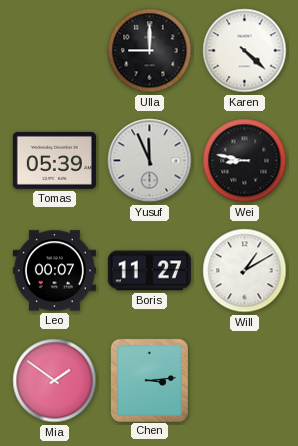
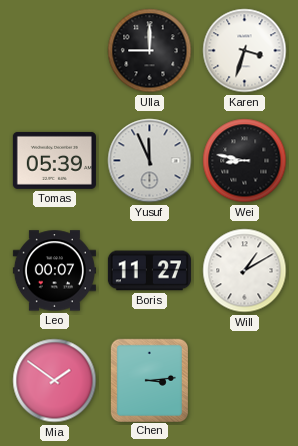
Karen: 4:22 -> 3:33 (245, 51)
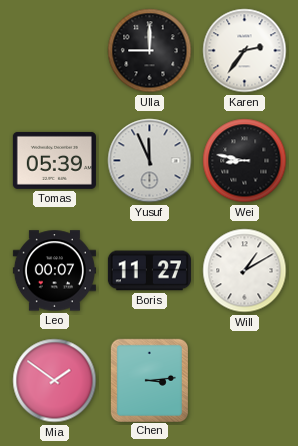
Karen: 3:33 -> 2:36 (245, 51)
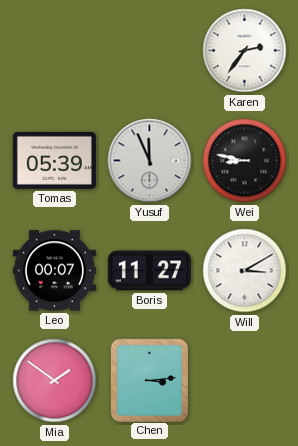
Ulla: 9:00 -> none (150, 51)
Will: 1:10 -> 3:10 (245, 271)
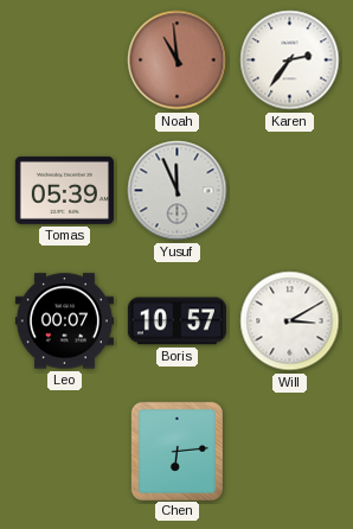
Noah: none -> 10:59 (178, 60)
Wei: 8:47 -> none (245, 161)
Boris: 11:27 -> 10:57 (176, 321)
Mia: 1:51 -> none (55, 381)
Chen: 3:14 -> 6:14 (176, 451)
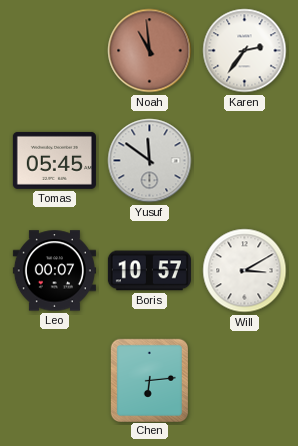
Tomas: 05:39 -> 05:45 (54, 160)
Yusuf: 11:56 -> 11:51 (150, 161)
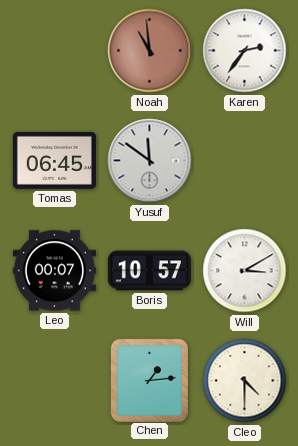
Tomas: 05:45 -> 06:45 (54, 160)
Chen: 6:14 -> 1:14 (149, 380)
Cleo: none -> 4:30 (245, 381)
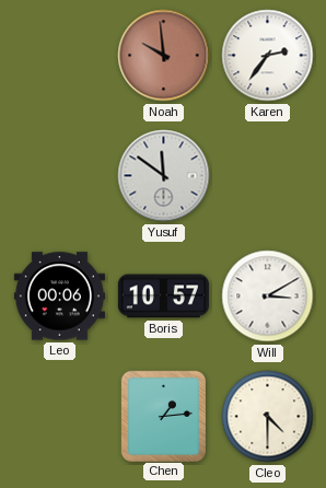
Noah: 10:59 -> 9:59 (164, 56)
Tomas: 06:45 -> none (54, 160)
Leo: 00:07 -> 00:06 (59, 297)
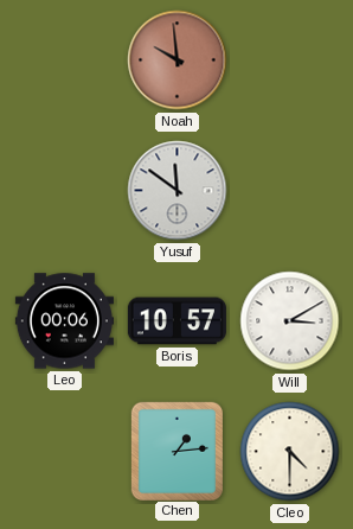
Karen: 2:36 -> none (268, 56)
